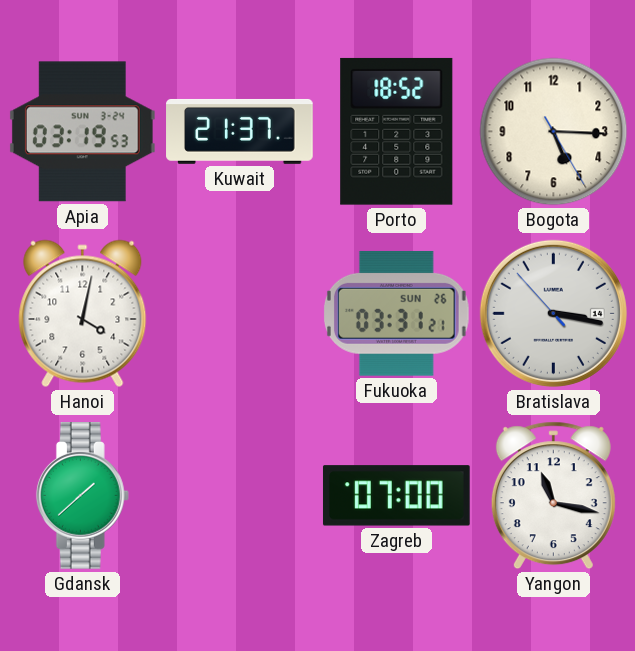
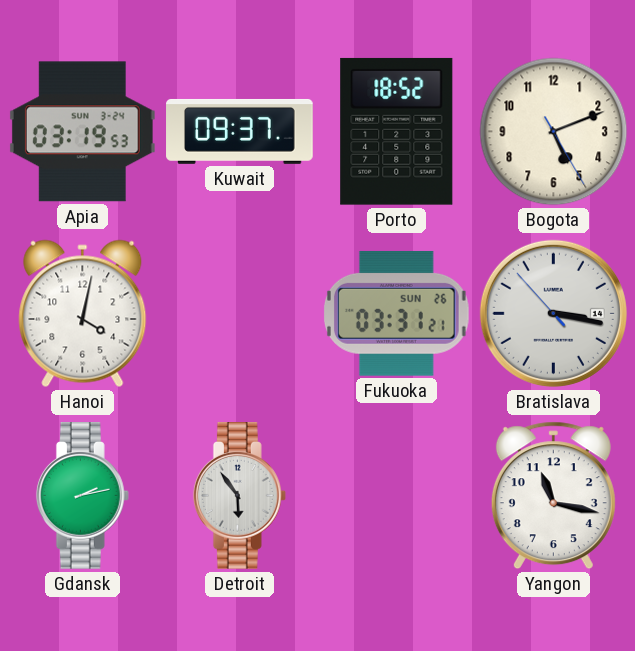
Kuwait: 21:37 -> 09:37 (240, 131)
Bogota: 5:15 -> 5:11 (554, 132)
Gdansk: 1:38 -> 2:13 (82, 496)
Detroit: none -> 5:54 (239, 496)
Zagreb: 07:00 -> none (396, 496)
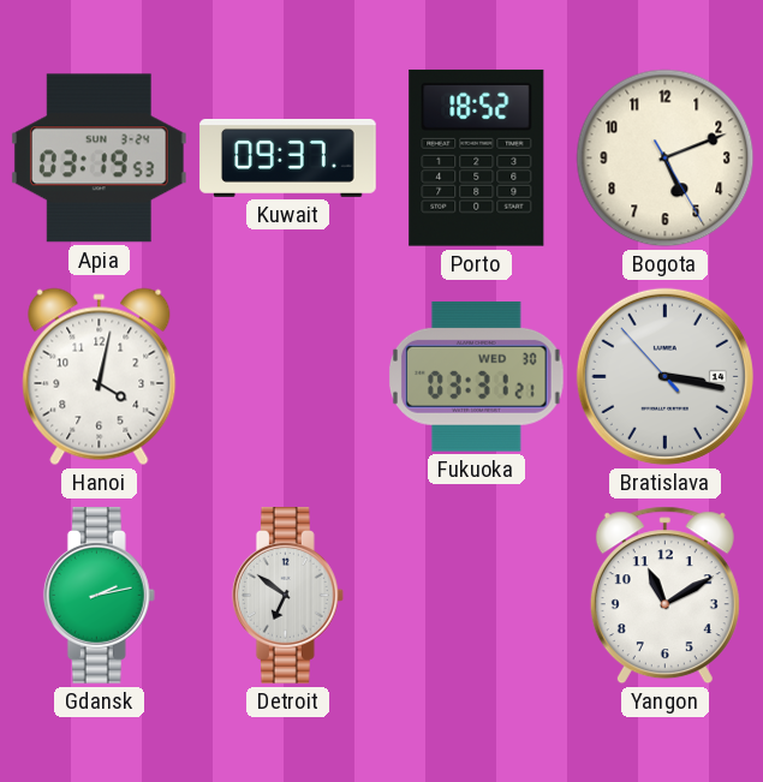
Fukuoka date: SUN 26 -> WED 30 (476, 376)
Detroit: 5:54 -> 6:51 (287, 596)
Yangon: 11:17 -> 11:10 (664, 596)
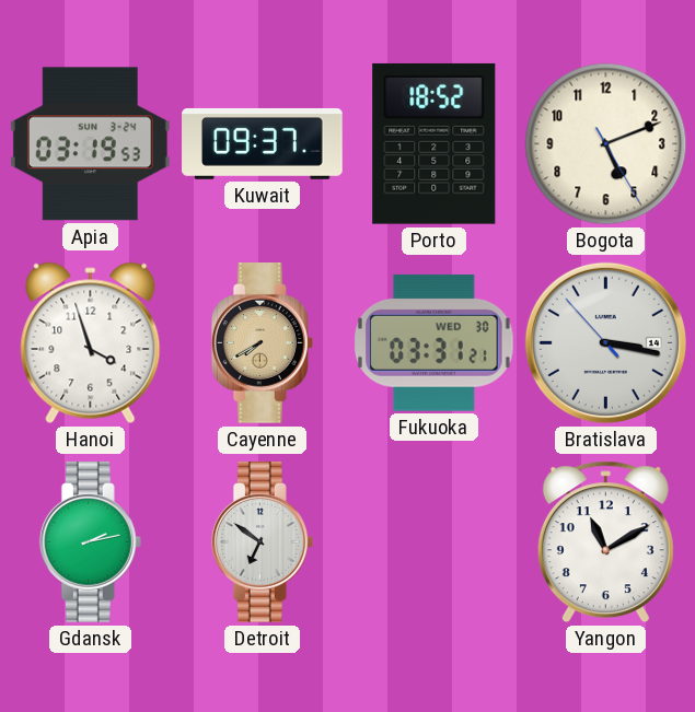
Hanoi: 4:02 -> 3:57 (91, 343)
Cayenne: none -> 7:40 (262, 343)
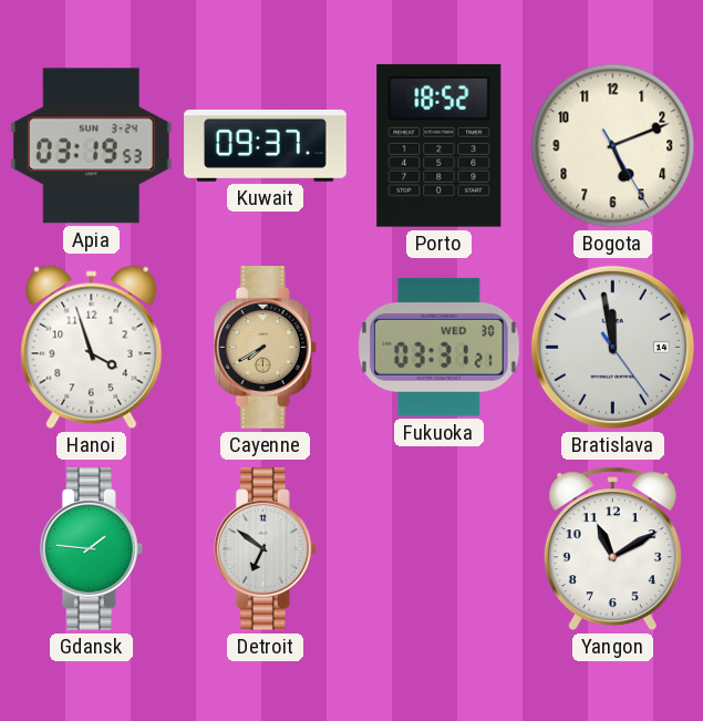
Bratislava: 3:16 -> 11:58 (612, 347)
Gdansk: 2:13 -> 1:46 (91, 549)
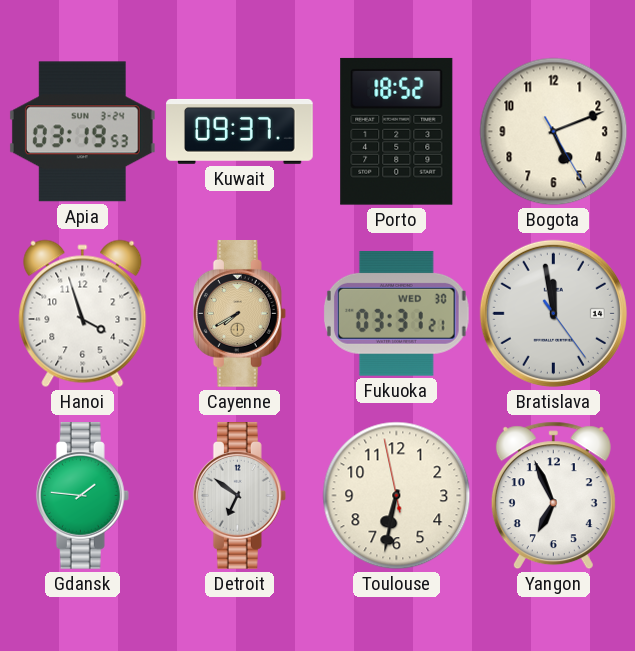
Toulouse: none -> 6:31 (397, 496)
Yangon: 11:10 -> 6:56 (553, 496)
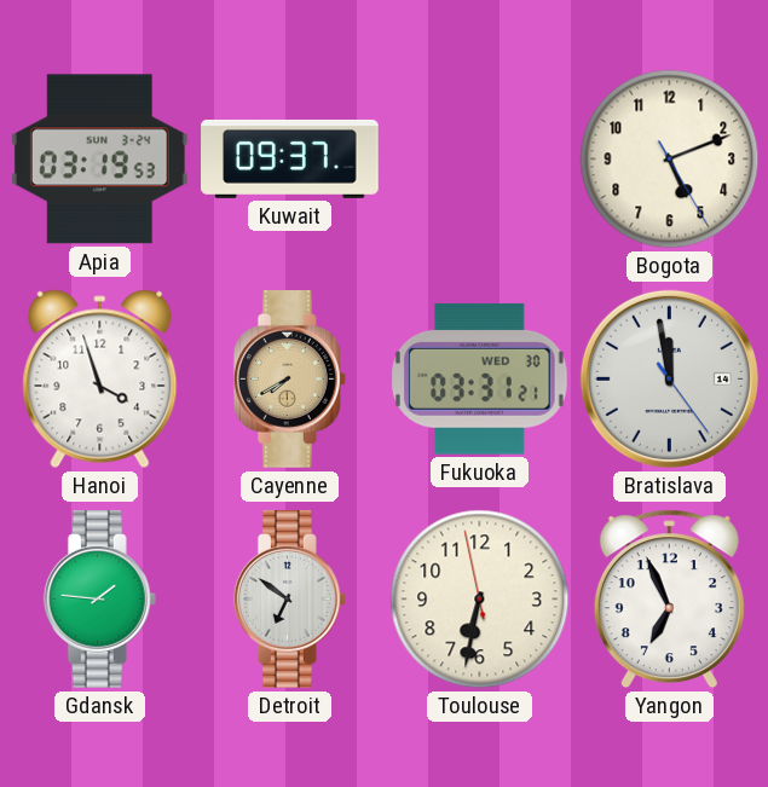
Porto: 18:52 -> none (397, 131)
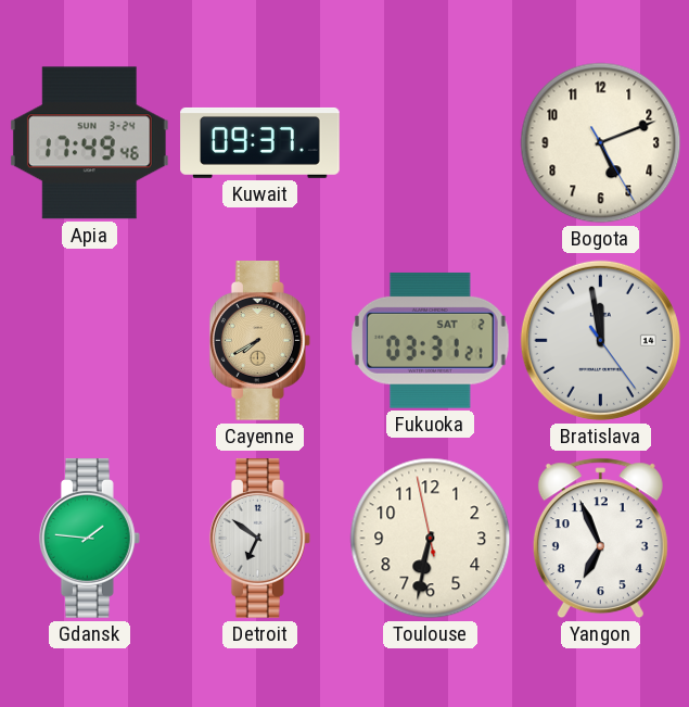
Apia: 03:19 -> 17:49 (89, 143)
Hanoi: 3:57 -> none (100, 380)
Fukuoka date: WED 30 -> SAT 2 (430, 340)
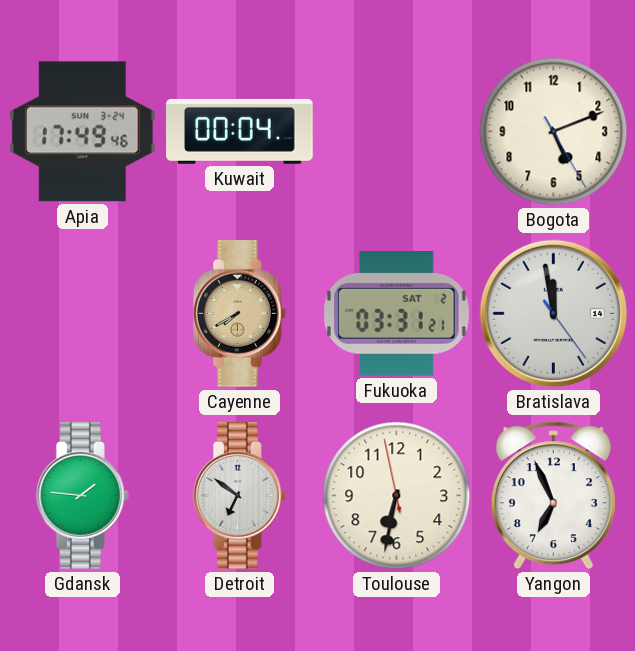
Kuwait: 09:37 -> 00:04 (240, 131)
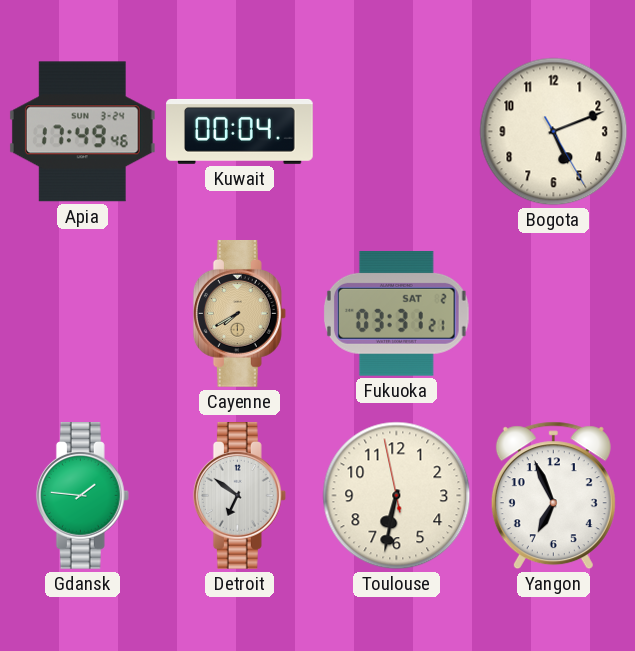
Bratislava: 11:58 -> none (553, 313)
